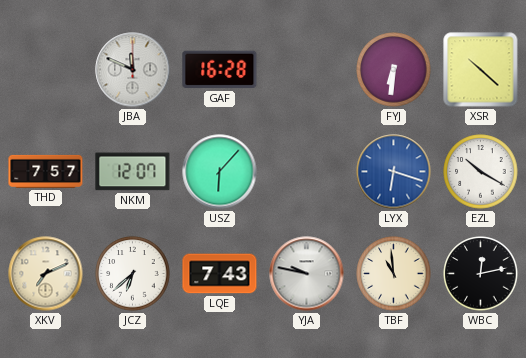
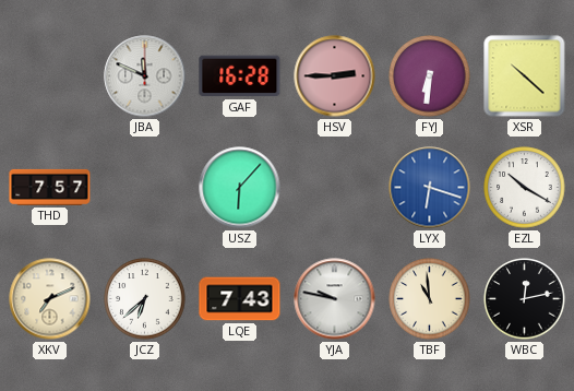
HSV: none -> 2:45 (335, 76)
NKM: 12:07 -> none (133, 172)
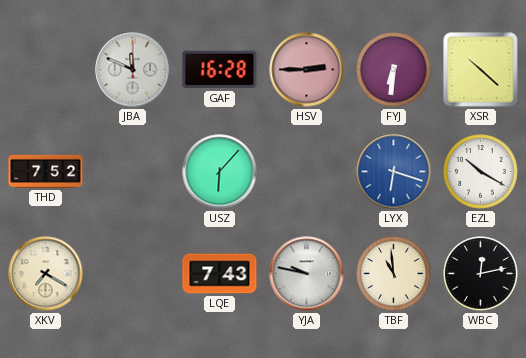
THD: 7:57 -> 7:52 (46, 171)
XKV: 7:11 -> 7:20 (46, 274)
JCZ: 6:38 -> none (145, 299)
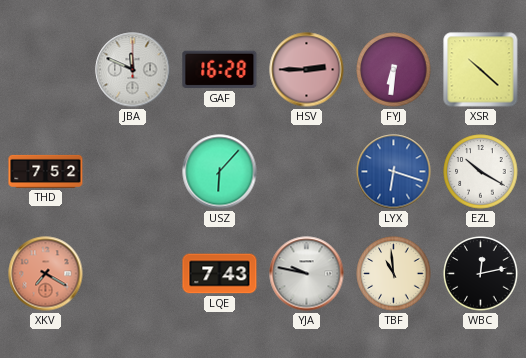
XKV dial: cream -> salmon (46, 274)
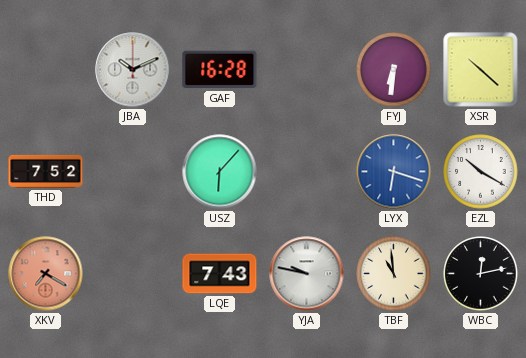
JBA: 11:49 -> 10:11 (133, 70)
HSV: 2:45 -> none (307, 70)
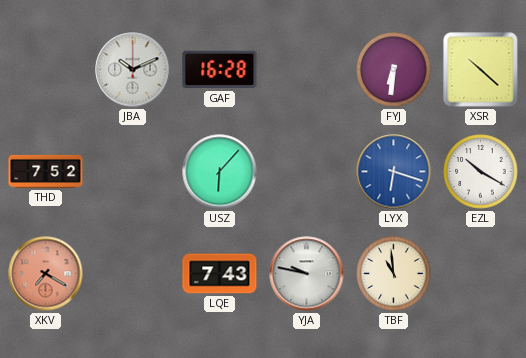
WBC: 12:13 -> none (481, 274)
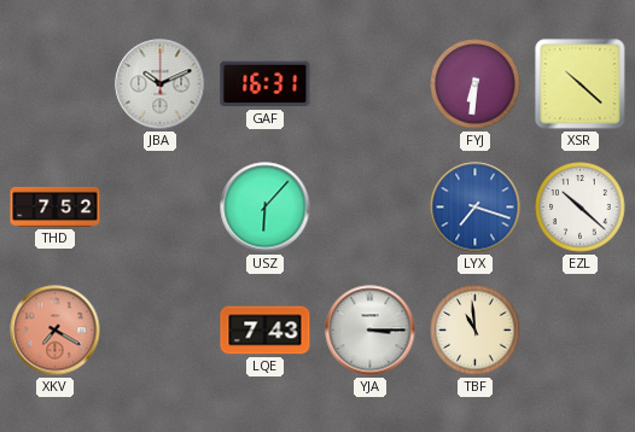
GAF: 16:28 -> 16:31 (266, 84)
LYX: 6:18 -> 7:18 (476, 208)
EZL: 10:20 -> 10:22 (581, 208)
YJA: 9:47 -> 3:15 (371, 331)
